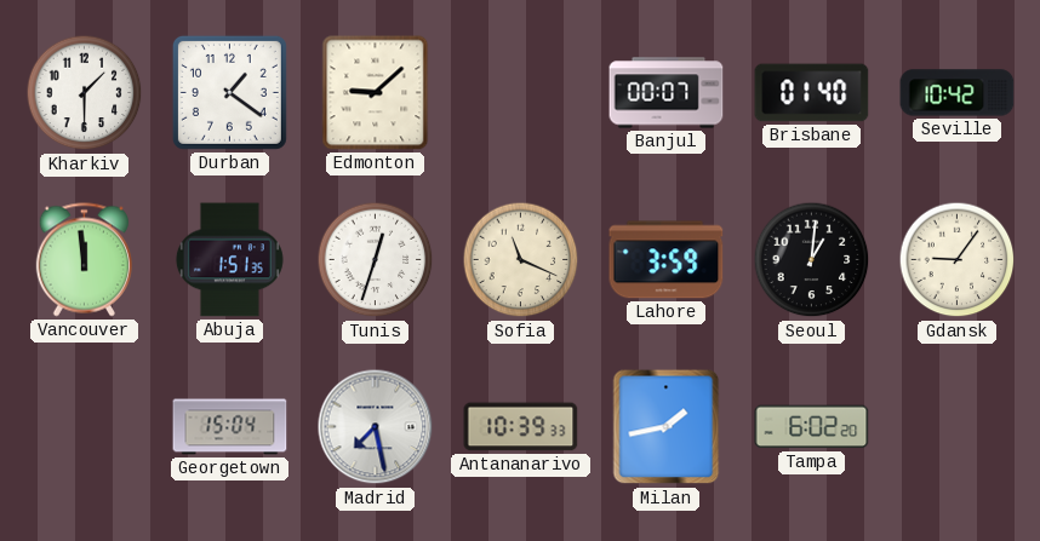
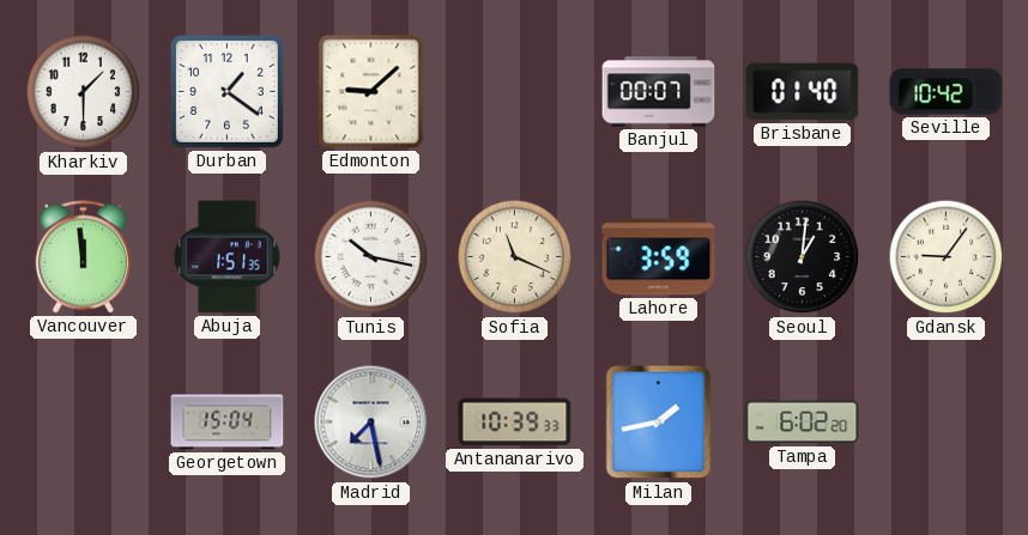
Tunis: 12:33 -> 10:17 (371, 257)
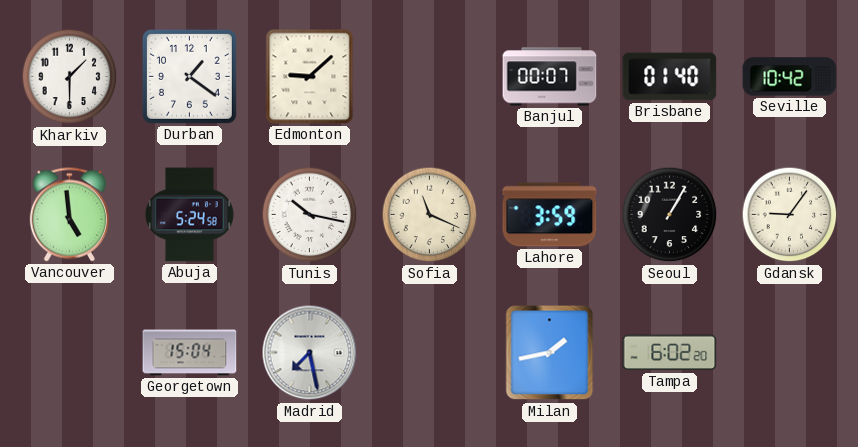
Vancouver: 11:59 -> 4:59 (69, 215)
Abuja: 1:51 -> 5:24 (189, 215)
Seoul: 1:01 -> 1:05 (670, 215)
Antananarivo: 10:39 -> none (515, 422)
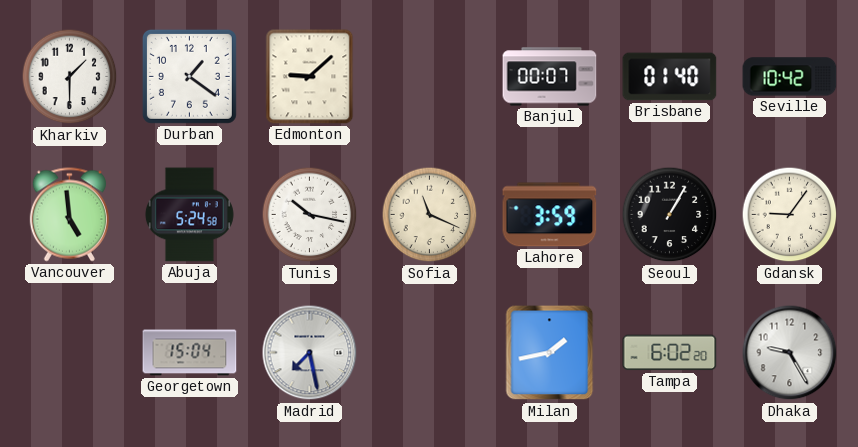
Dhaka: none -> 9:25 (790, 353)
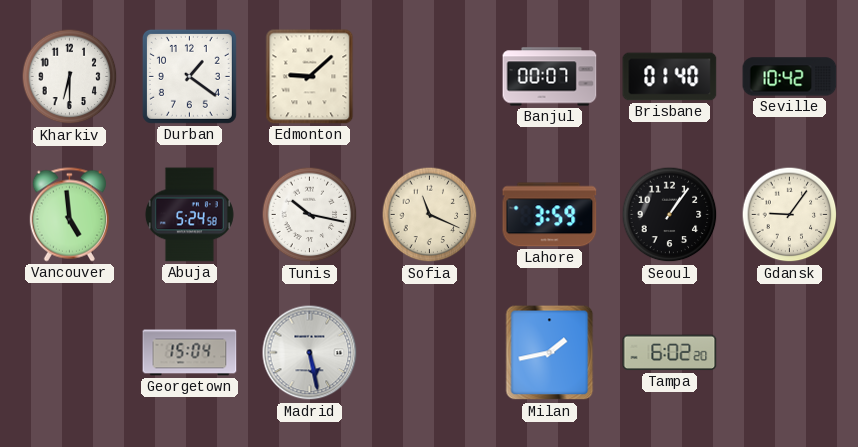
Kharkiv: 1:30 -> 6:30 (70, 77)
Seoul: 1:05 -> 1:06 (670, 215)
Madrid: 7:28 -> 5:28 (310, 353)
Dhaka: 9:25 -> none (790, 353)
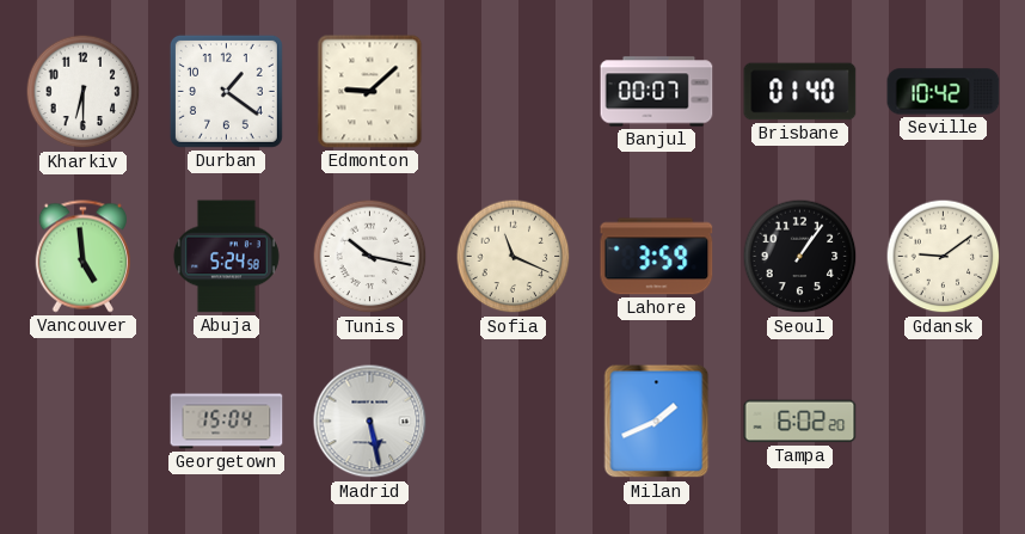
Gdansk: 9:06 -> 9:09 (944, 257)
Milan: 1:43 -> 1:41 (657, 422)
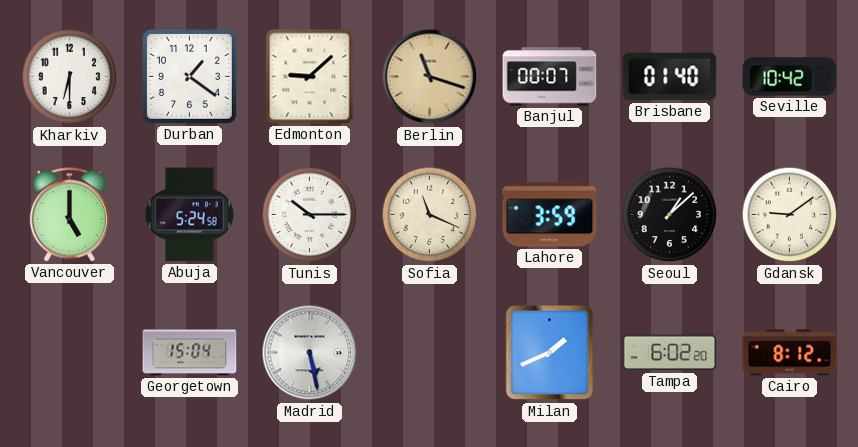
Berlin: none -> 11:18 (430, 77)
Vancouver: 4:59 -> 5:00 (69, 215)
Tunis: 10:17 -> 10:15 (310, 215)
Seoul: 1:06 -> 1:08 (670, 215)
Cairo: none -> 8:12 (790, 353)
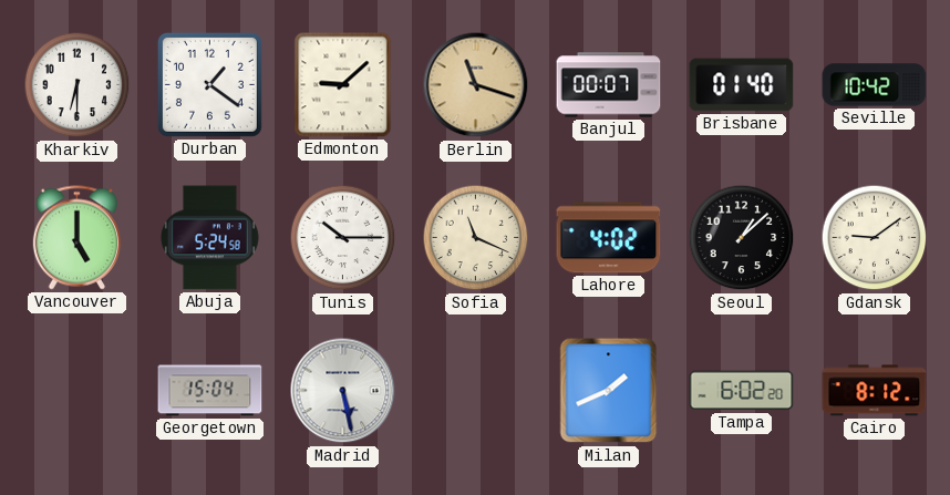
Lahore: 3:59 -> 4:02 (609, 238)
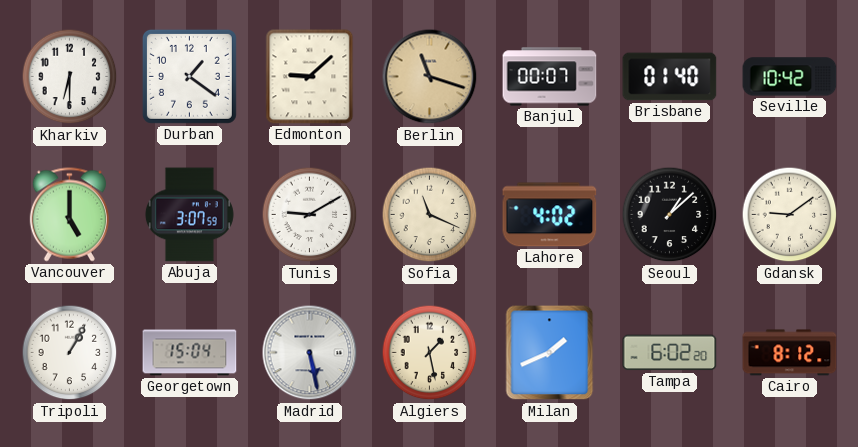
Abuja: 5:24 -> 3:07 (189, 215)
Tunis: 10:15 -> 9:10 (310, 215)
Tripoli: none -> 1:05 (70, 353)
Algiers: none -> 1:28 (430, 353)
